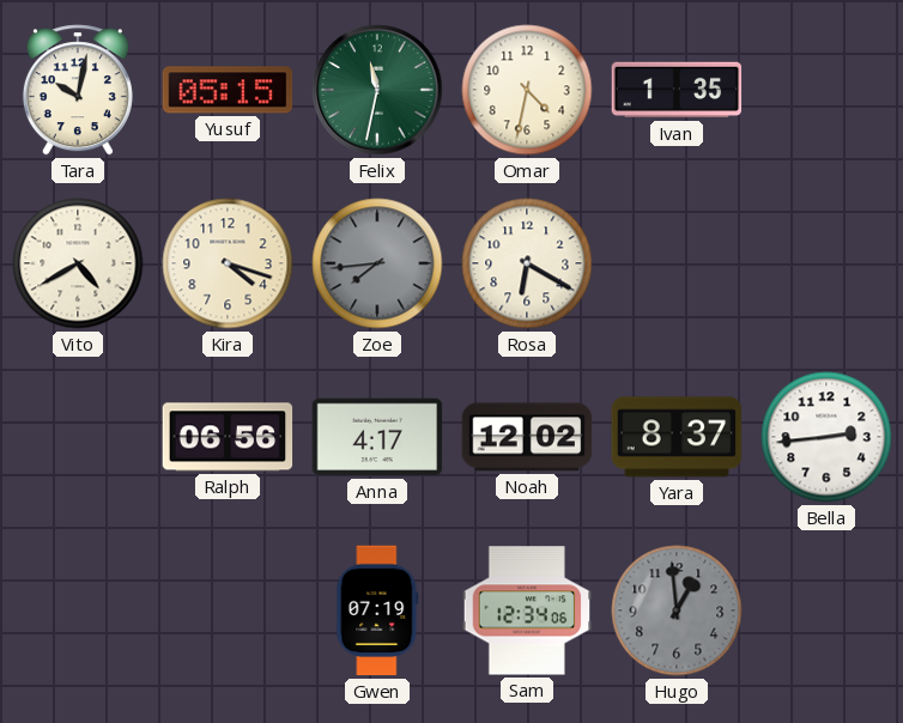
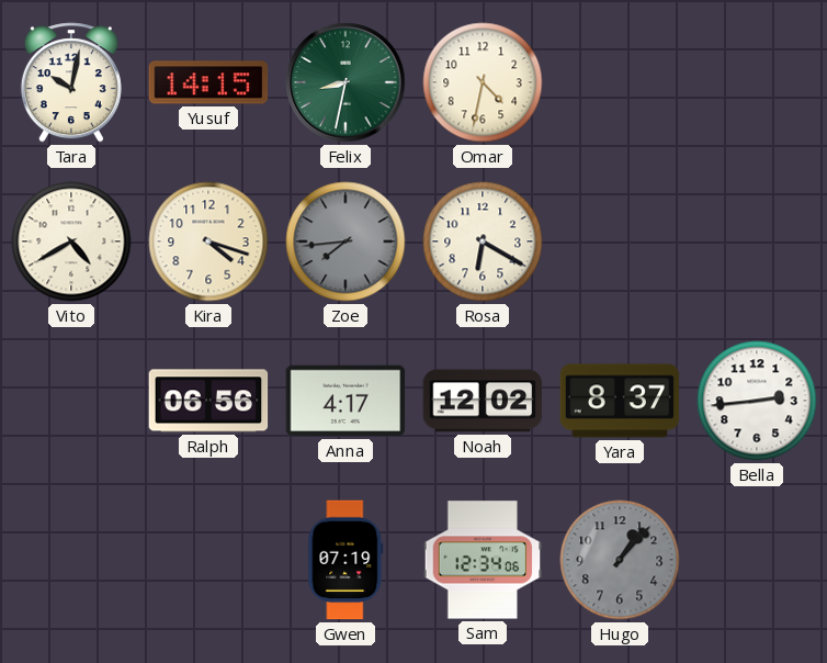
Yusuf: 05:15 -> 14:15 (208, 82)
Felix: 11:32 -> 8:32 (345, 82)
Ivan: 1:35 -> none (677, 90)
Hugo: 12:59 -> 1:07 (620, 560)
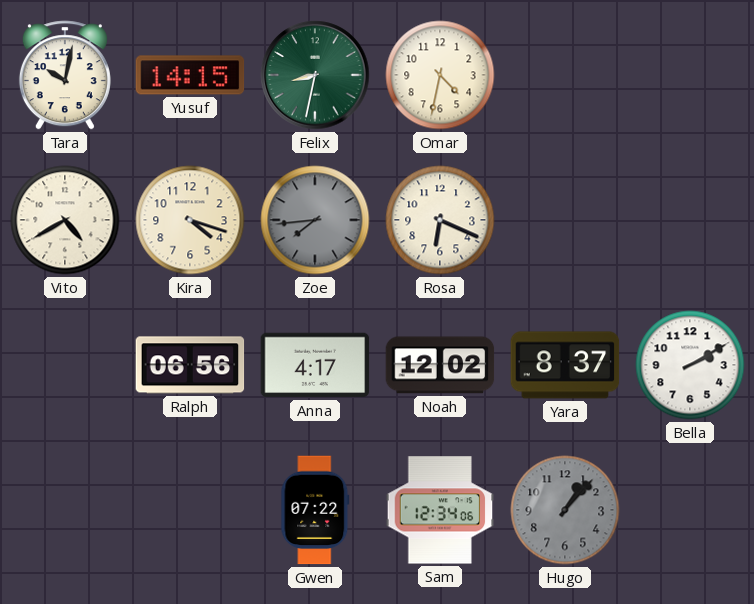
Rosa: 6:20 -> 6:19 (440, 220)
Bella: 2:44 -> 2:10 (690, 365)
Gwen: 07:19 -> 07:22 (315, 510)
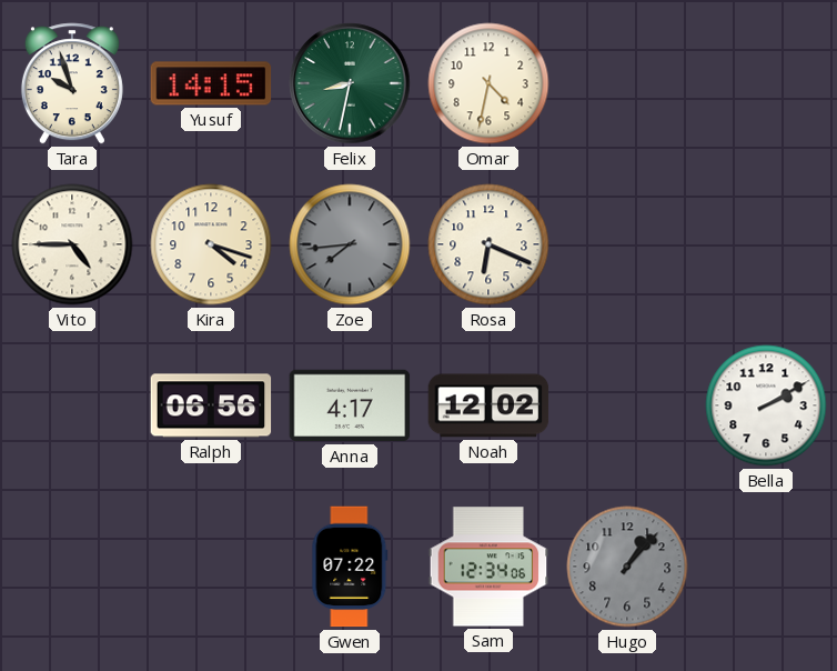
Tara: 10:02 -> 9:57 (72, 83)
Vito: 4:40 -> 4:45 (72, 244)
Yara: 8:37 -> none (565, 365)
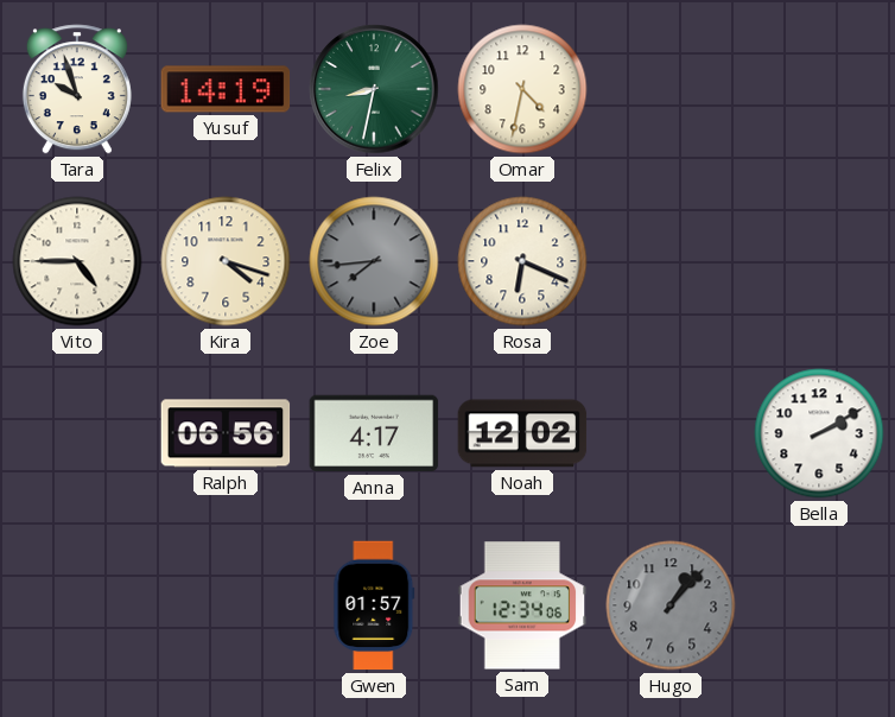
Yusuf: 14:15 -> 14:19 (226, 89)
Gwen: 07:22 -> 01:57 (374, 605)
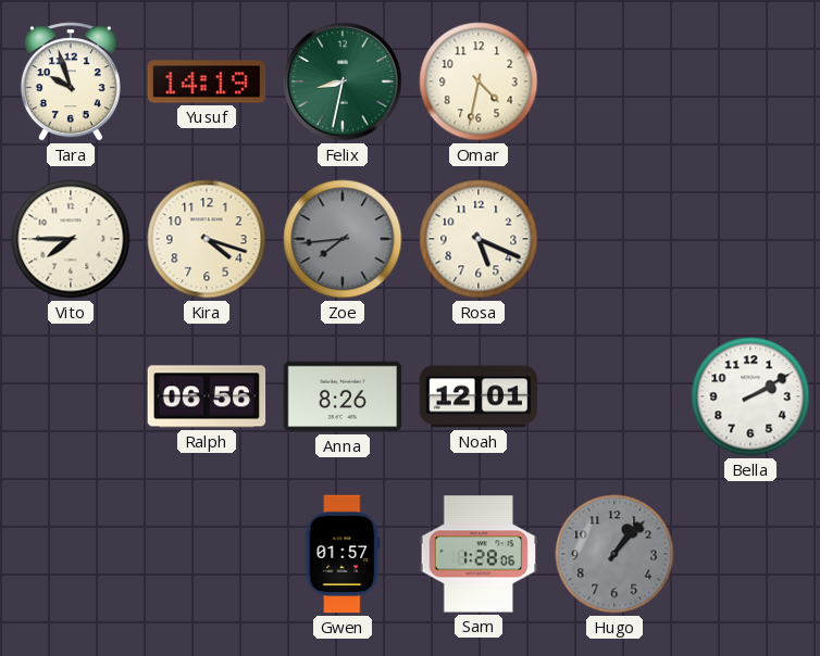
Vito: 4:45 -> 7:45 (71, 239)
Rosa: 6:19 -> 5:19 (479, 239)
Anna: 4:17 -> 8:26 (343, 396)
Noah: 12:02 -> 12:01 (479, 396)
Sam: 12:34 -> 1:28 (479, 554)
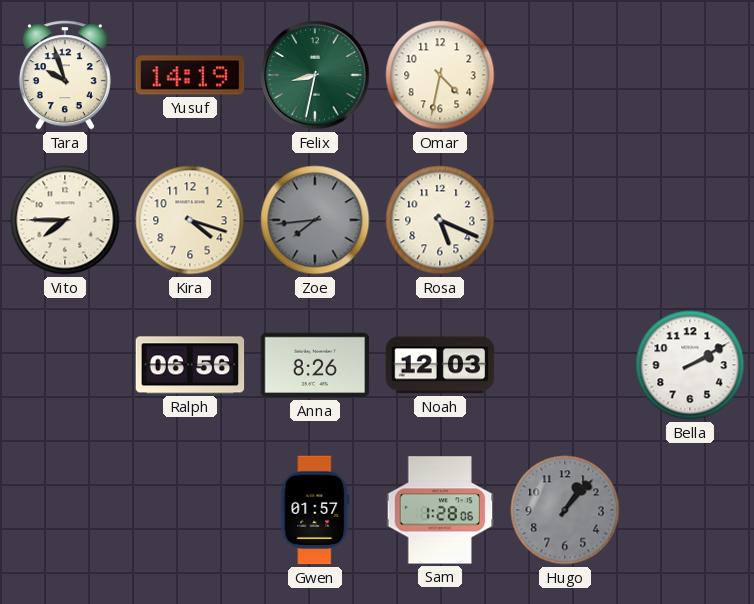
Noah: 12:01 -> 12:03 (440, 365)
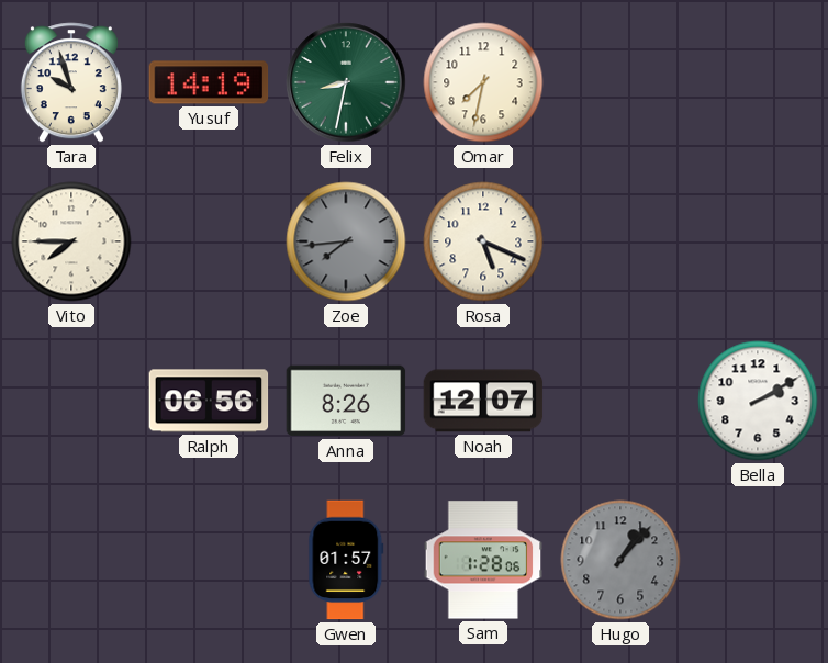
Omar: 4:32 -> 7:32 (483, 82)
Kira: 4:18 -> none (190, 220)
Noah: 12:03 -> 12:07 (483, 401)
